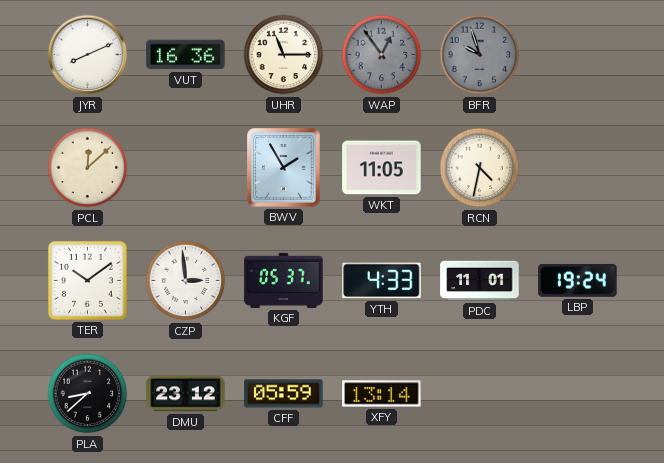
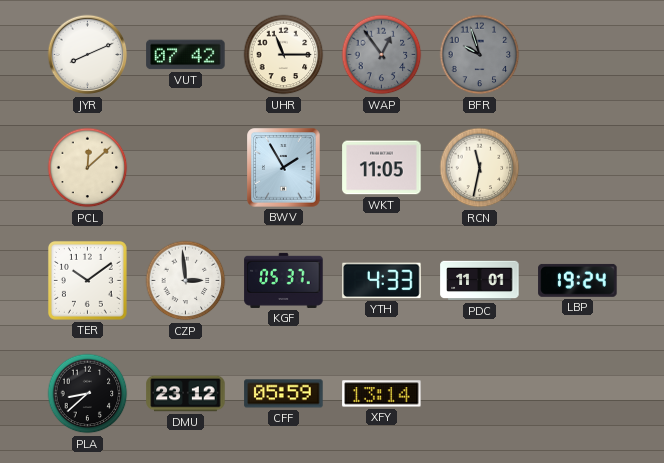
VUT: 16:36 -> 07:42 (186, 55)
RCN: 4:32 -> 11:32 (480, 168)
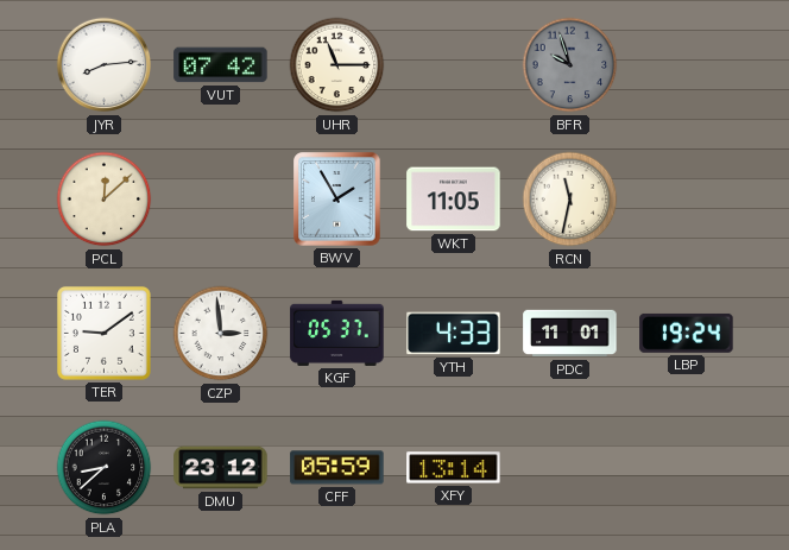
JYR: 8:11 -> 8:14 (105, 65)
WAP: 12:54 -> none (382, 55)
TER: 10:09 -> 9:09 (103, 333)
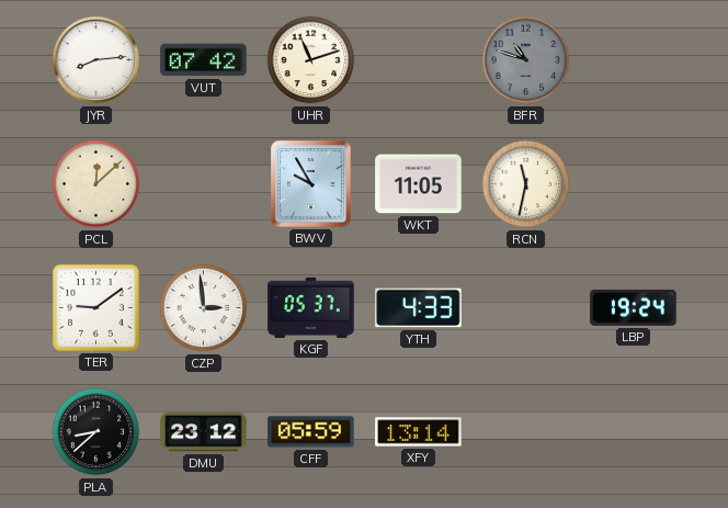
UHR: 11:15 -> 11:12 (311, 60)
BFR: 9:57 -> 10:48 (526, 60)
BWV: 1:55 -> 9:55 (311, 184)
PDC: 11:01 -> none (570, 334)
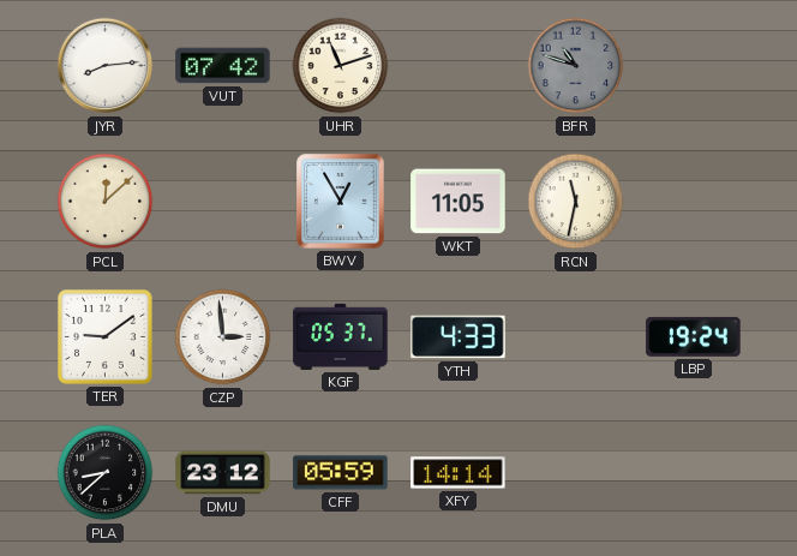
BWV: 9:55 -> 12:55 (341, 202)
XFY: 13:14 -> 14:14 (459, 473)
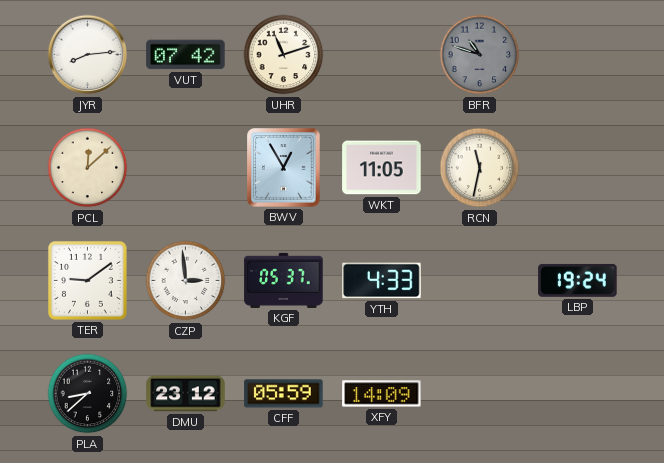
XFY: 14:14 -> 14:09 (382, 394)
